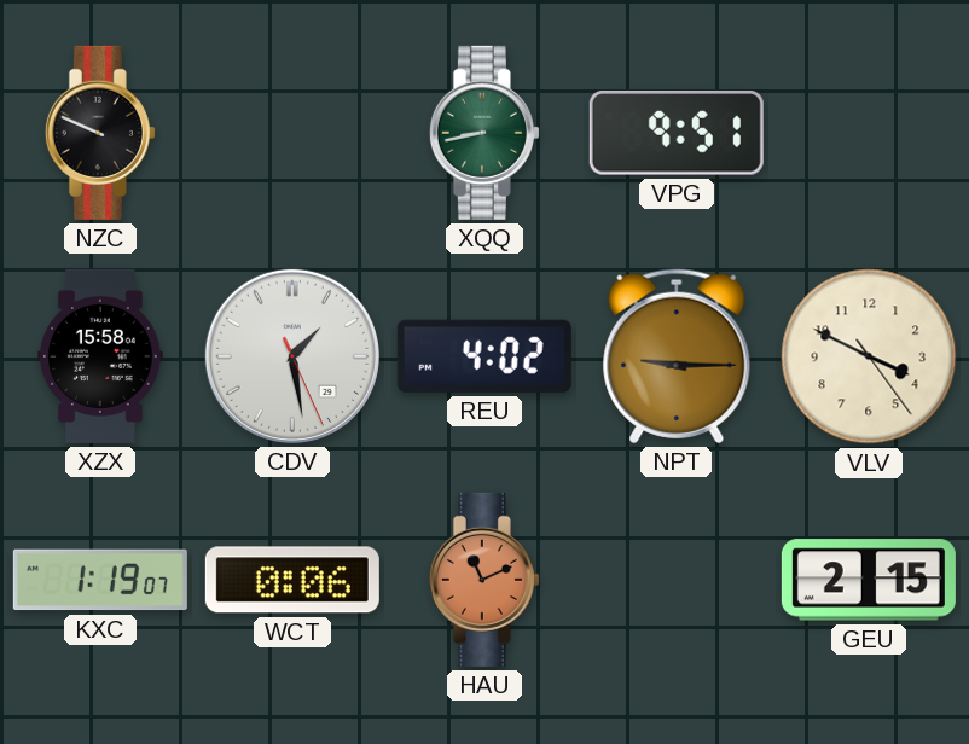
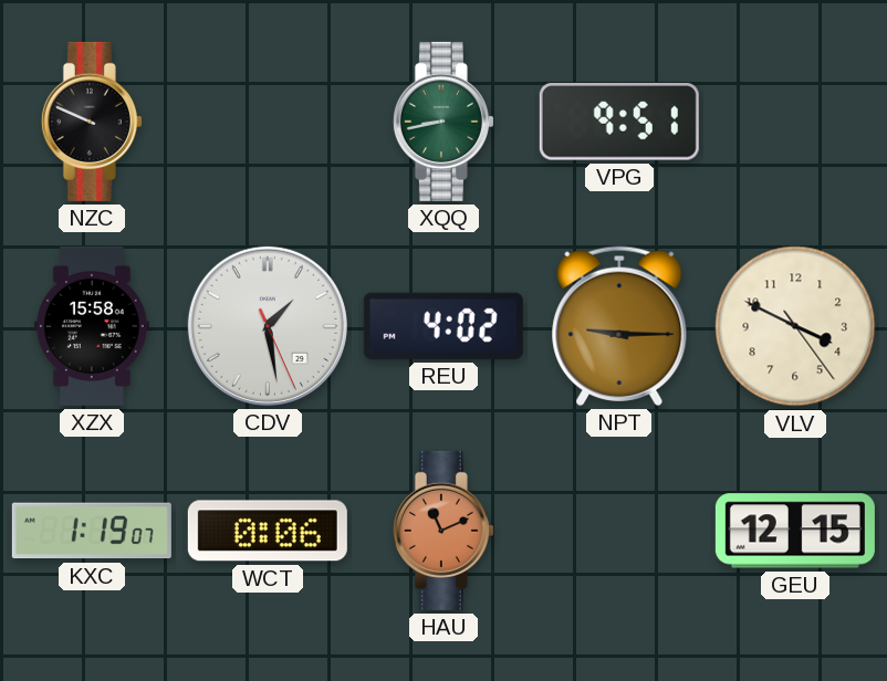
GEU: 2:15 -> 12:15 (795, 531)
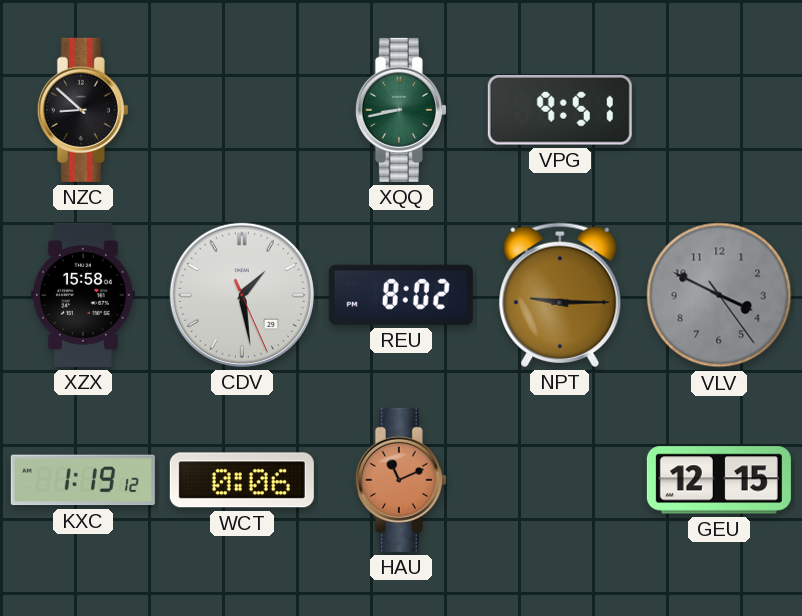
NZC: 9:49 -> 8:52 (83, 110)
REU: 4:02 -> 8:02 (401, 295)
VLV dial: cream -> grey (719, 295)
KXC: 1:19:07 -> 1:19:12 (83, 480)
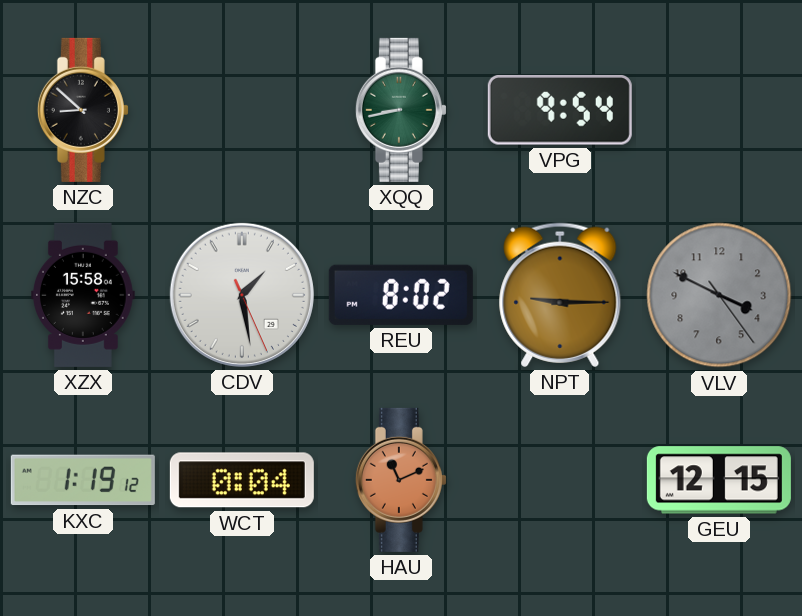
VPG: 9:51 -> 9:54 (560, 110)
WCT: 0:06 -> 0:04 (242, 480)
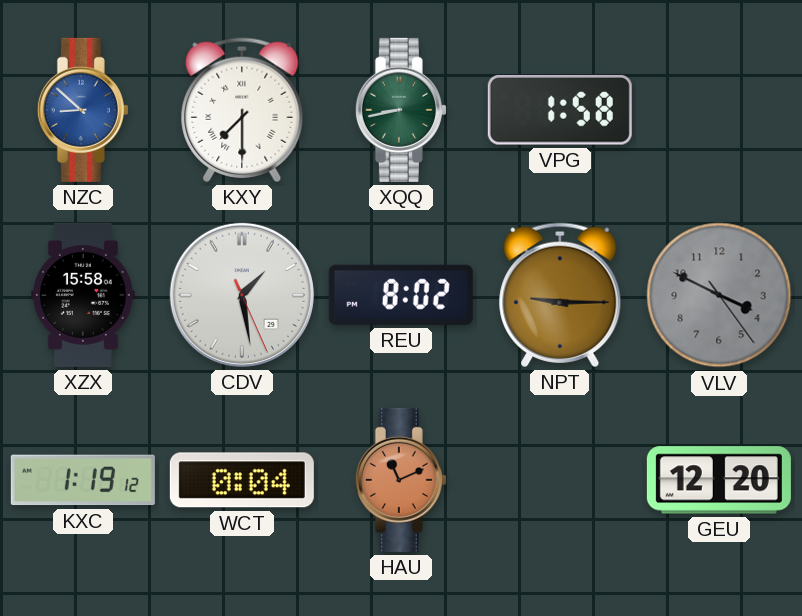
NZC dial: black -> blue (83, 110)
KXY: none -> 7:30 (242, 110)
VPG: 9:54 -> 1:58 (560, 110)
GEU: 12:15 -> 12:20 (719, 480)
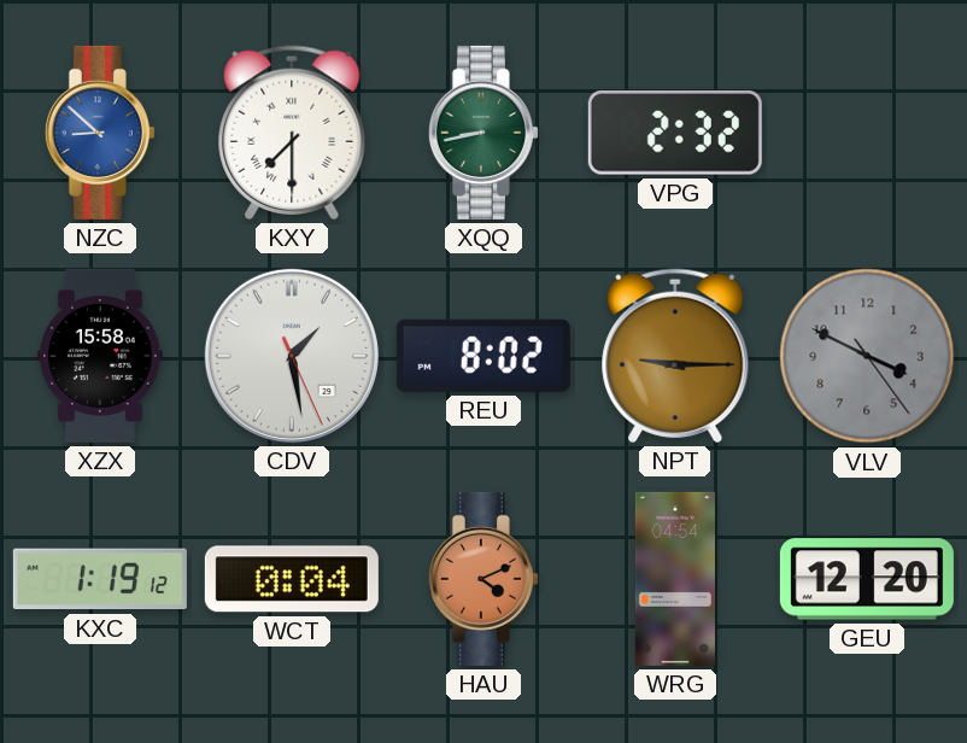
VPG: 1:58 -> 2:32 (675, 133)
HAU: 11:11 -> 4:11 (483, 579)
WRG: none -> 04:54 (675, 579)
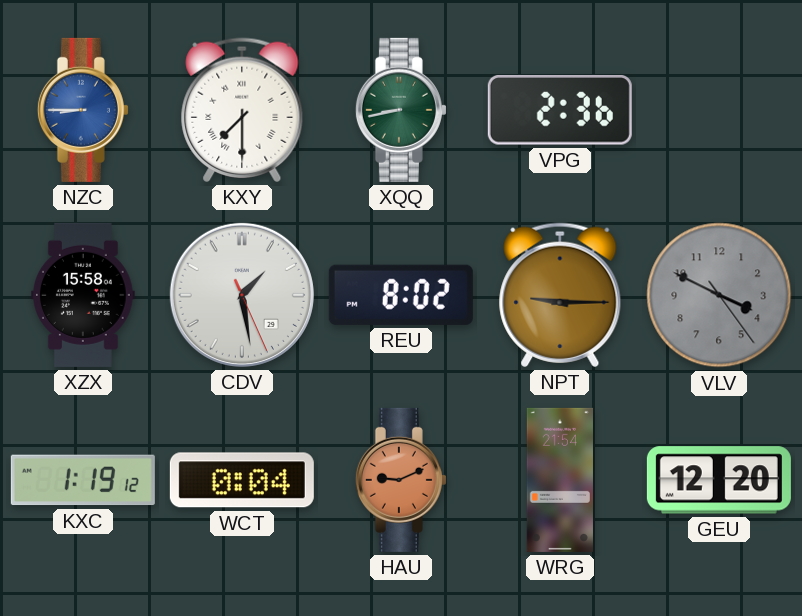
NZC: 8:52 -> 8:45 (83, 110)
VPG: 2:32 -> 2:36 (560, 110)
HAU: 4:11 -> 9:11 (401, 480)
WRG: 04:54 -> 21:54 (560, 480)
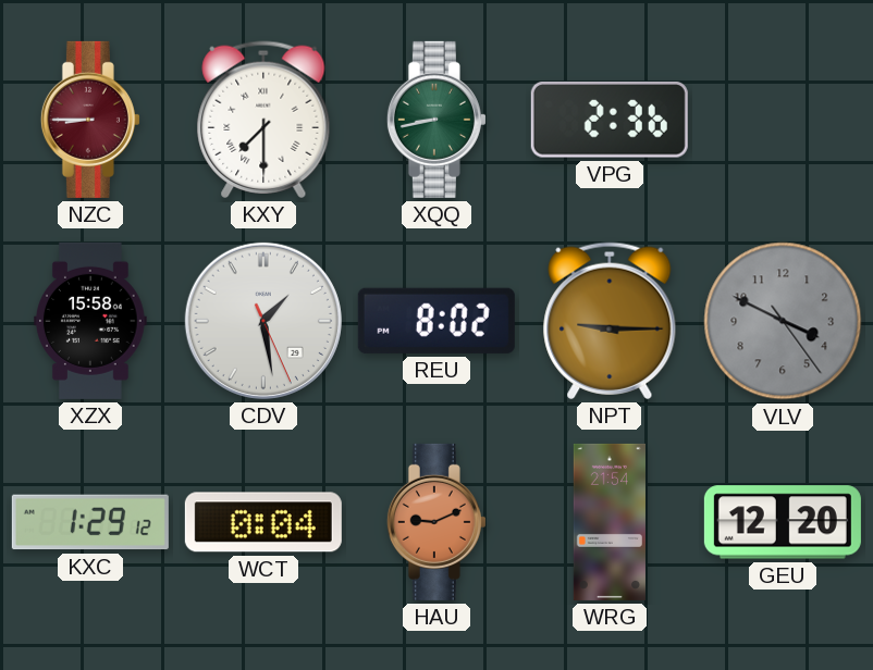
NZC dial: blue -> burgundy (90, 120)
KXC: 1:19 -> 1:29 (90, 522)
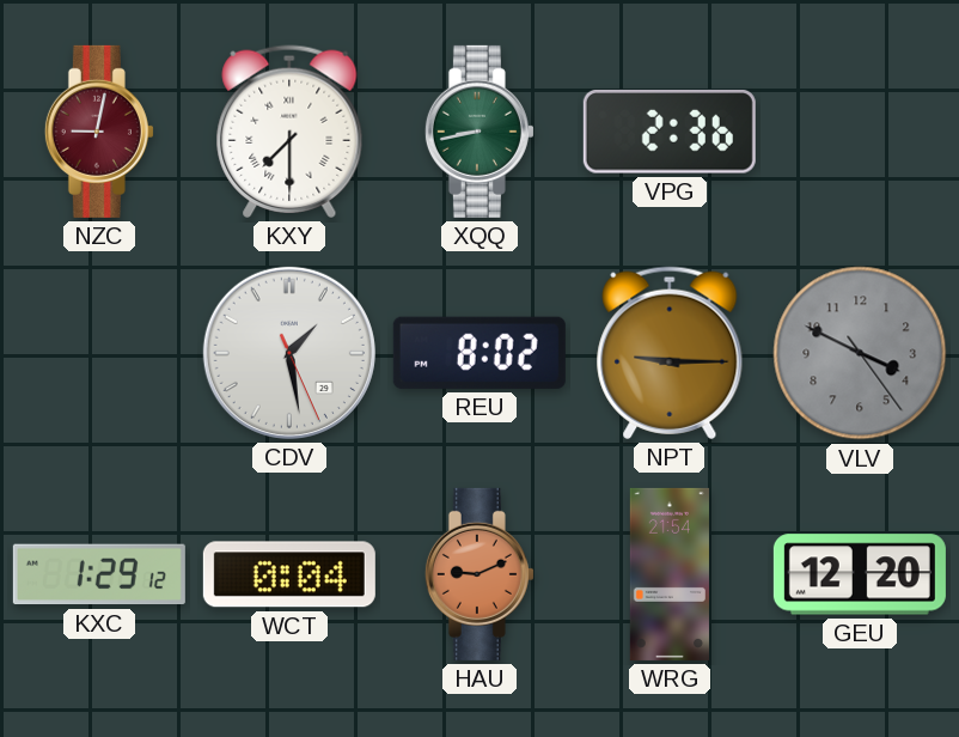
NZC: 8:45 -> 9:02 (99, 132)
XZX: 15:58 -> none (91, 321)
